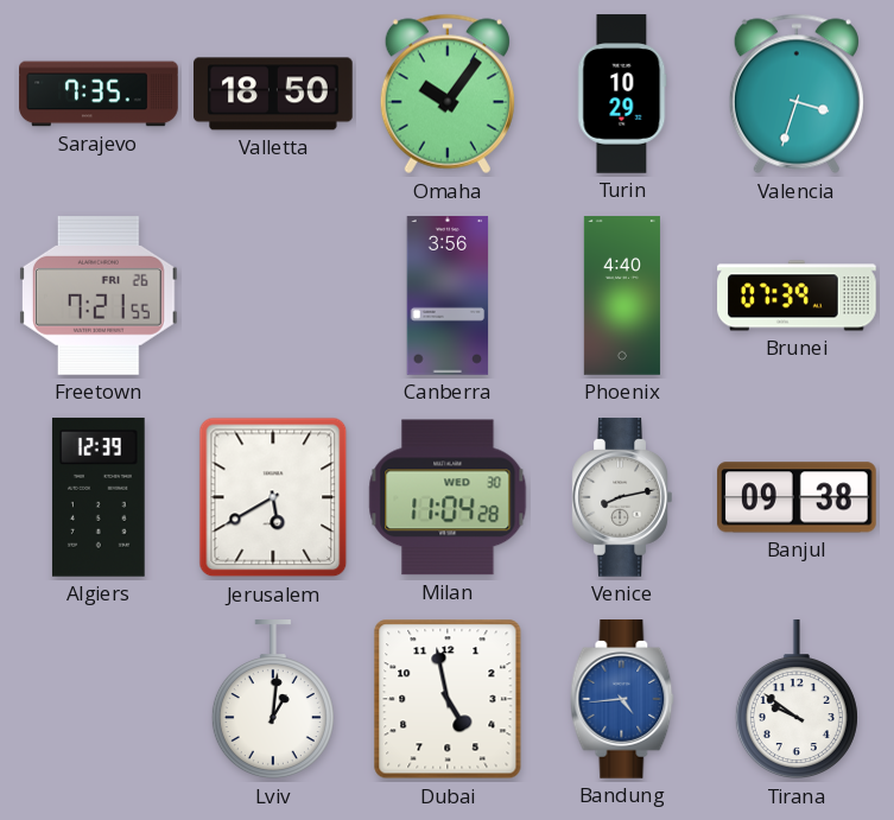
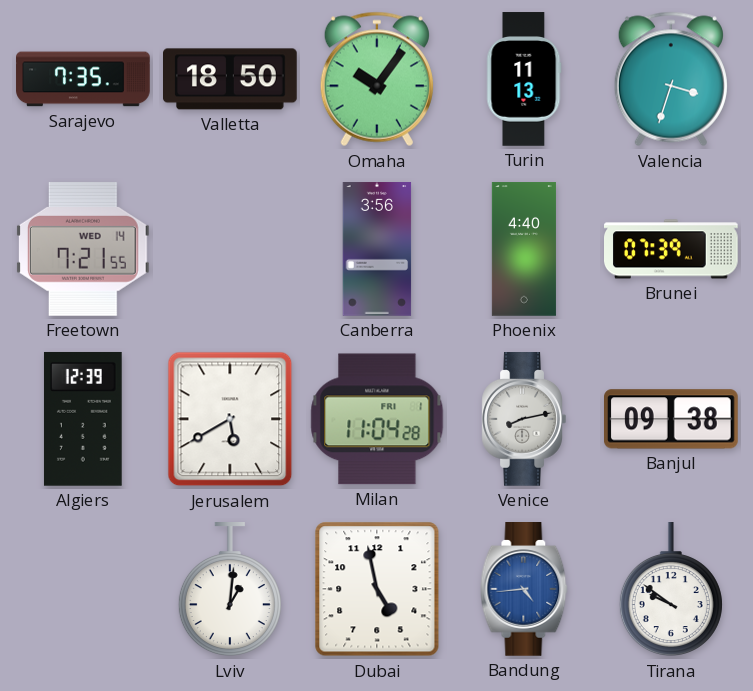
Turin: 10:29 -> 11:13 (524, 79)
Freetown date: FRI 26 -> WED 14 (83, 249)
Milan date: WED 30 -> FRI 1 (377, 419)
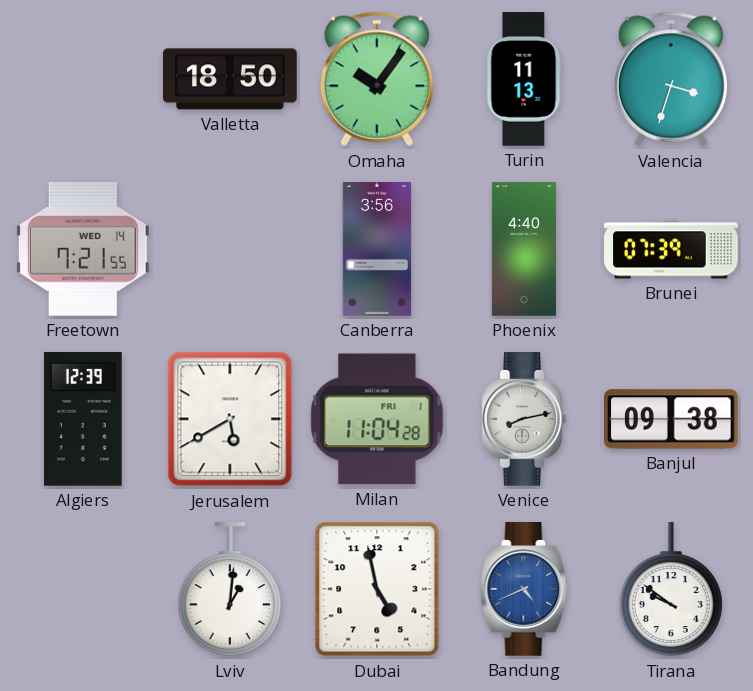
Sarajevo: 7:35 -> none (83, 79)
Bandung: 4:44 -> 4:41 (524, 590)
